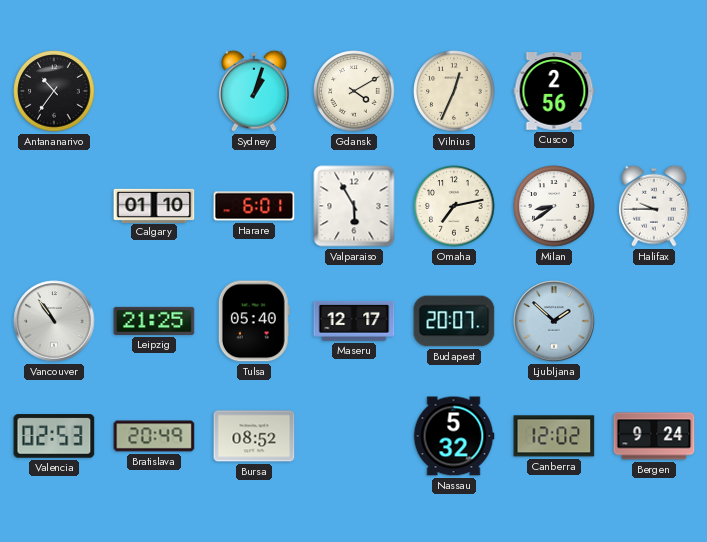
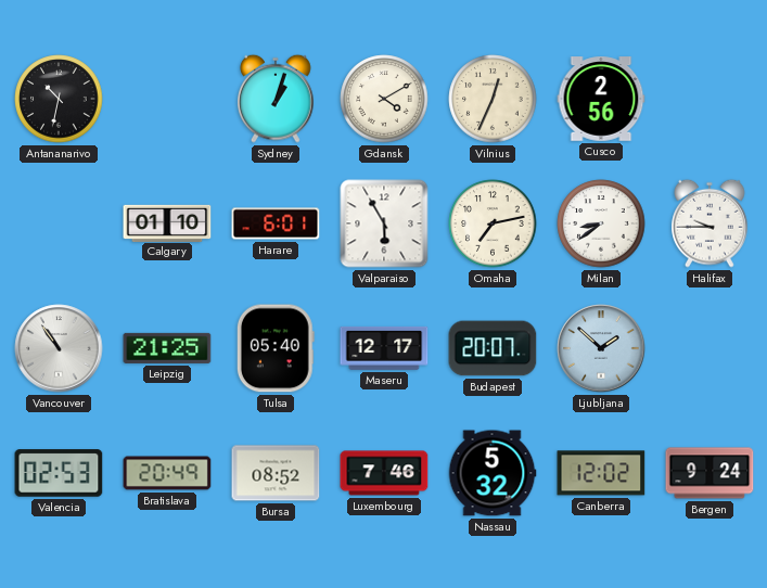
Antananarivo: 10:36 -> 10:32 (59, 99)
Luxembourg: none -> 7:46 (384, 473)
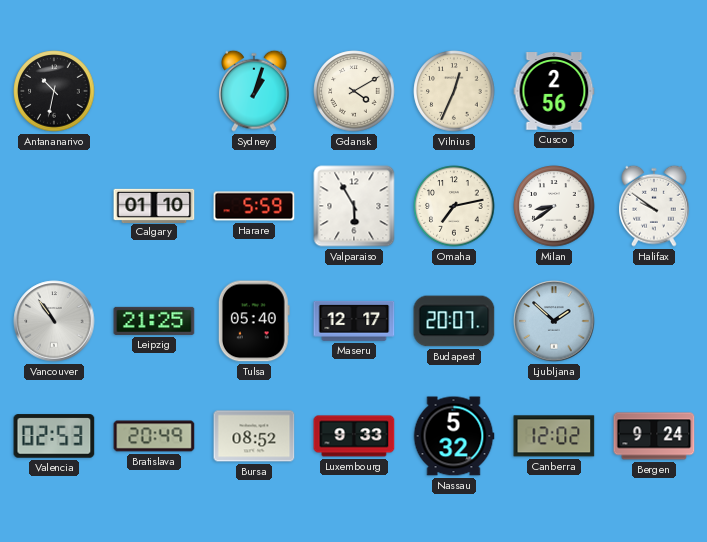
Harare: 6:01 -> 5:59 (254, 206)
Halifax: 9:45 -> 9:51 (654, 206)
Luxembourg: 7:46 -> 9:33 (354, 436)
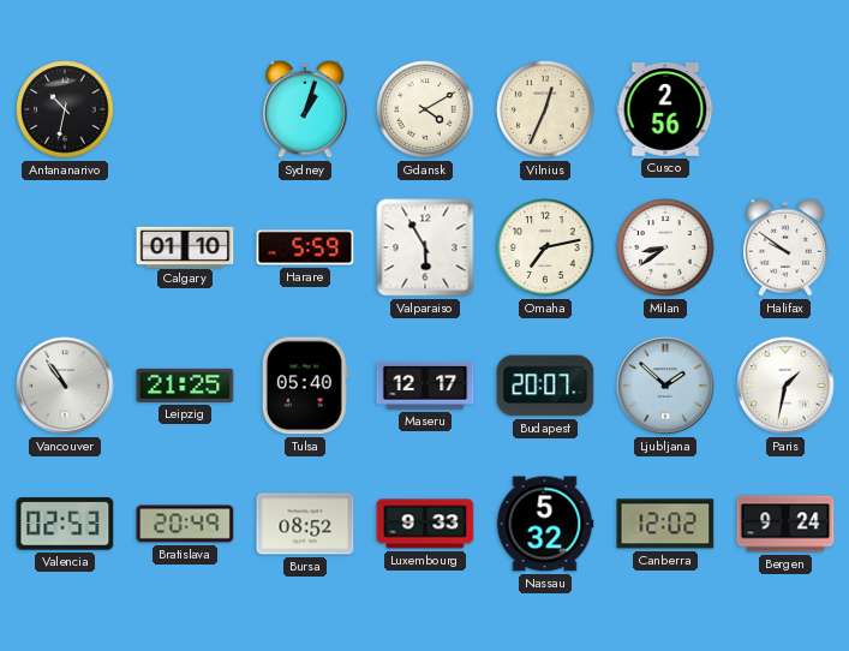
Paris: none -> 1:32 (785, 386)
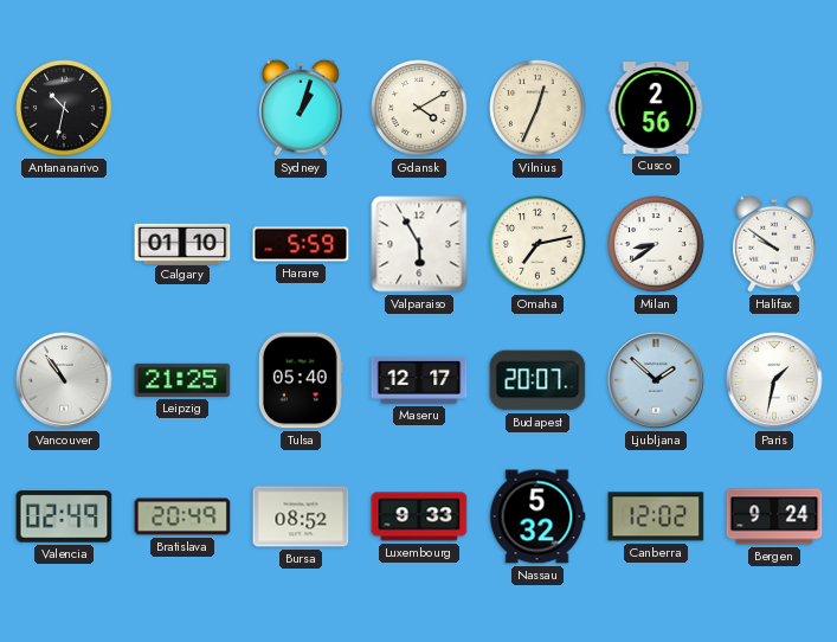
Valencia: 02:53 -> 02:49 (64, 516)
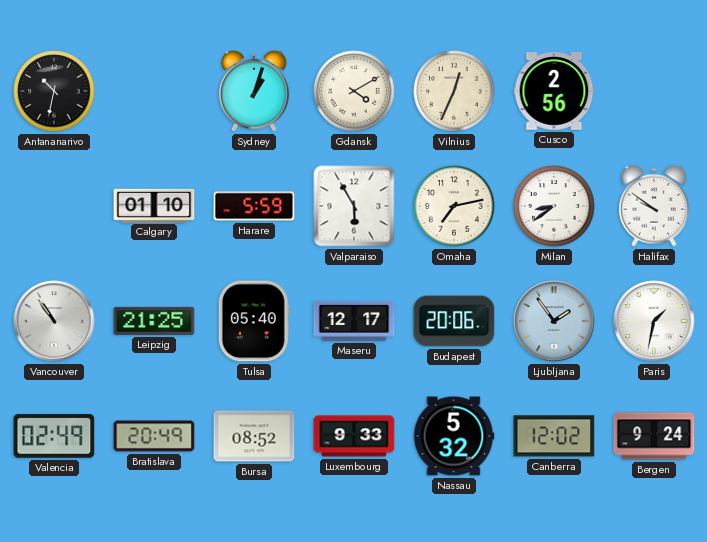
Budapest: 20:07 -> 20:06 (454, 321)
Ljubljana: 1:52 -> 1:54 (554, 321)
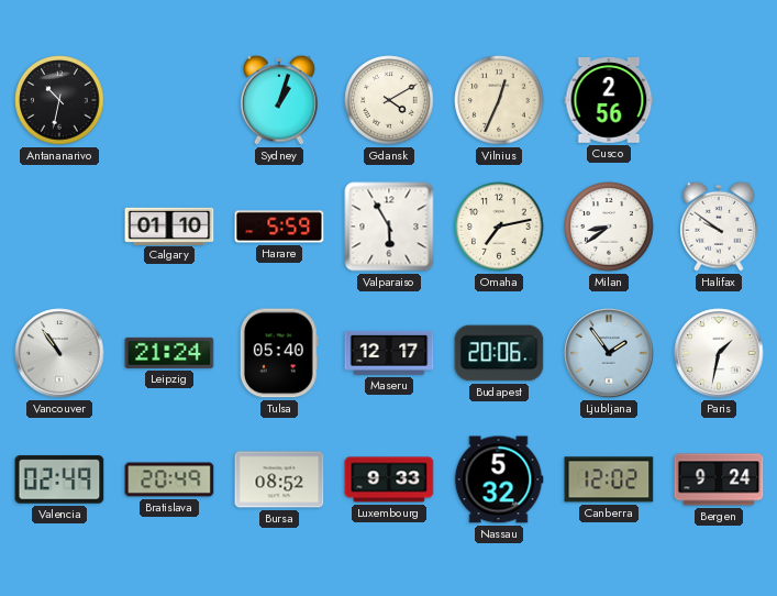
Leipzig: 21:25 -> 21:24 (169, 353)
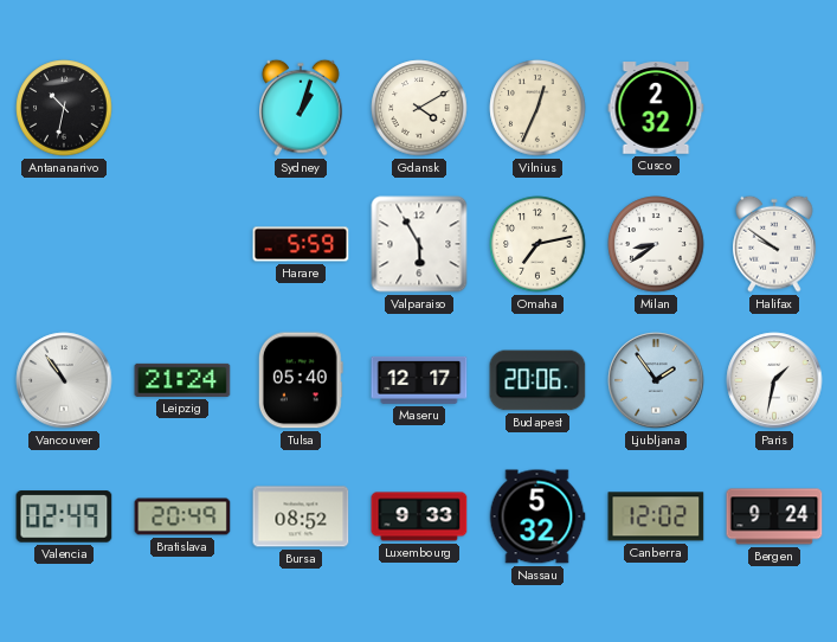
Cusco: 2:56 -> 2:32 (656, 108)
Calgary: 01:10 -> none (169, 225)
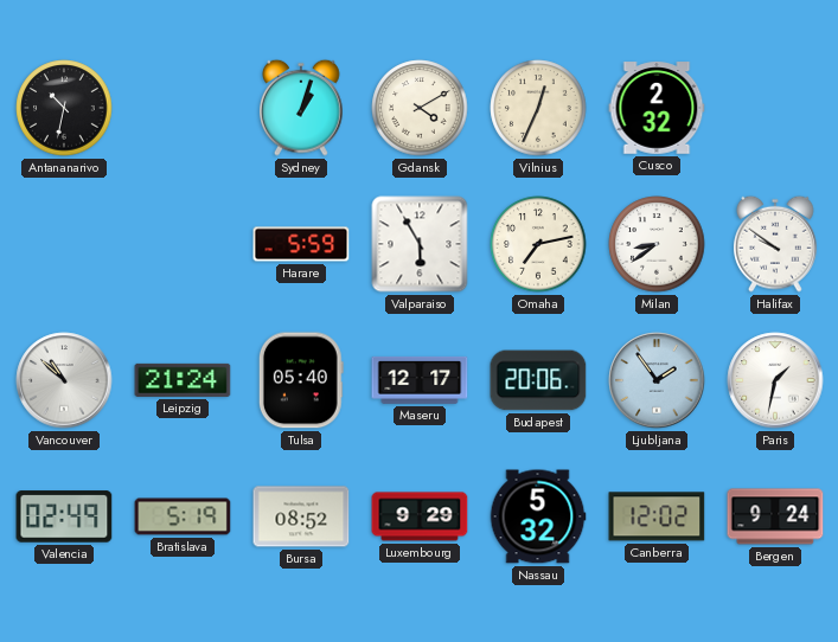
Vancouver: 10:54 -> 10:52 (64, 380)
Bratislava: 20:49 -> 5:19 (183, 516)
Luxembourg: 9:33 -> 9:29 (420, 516)
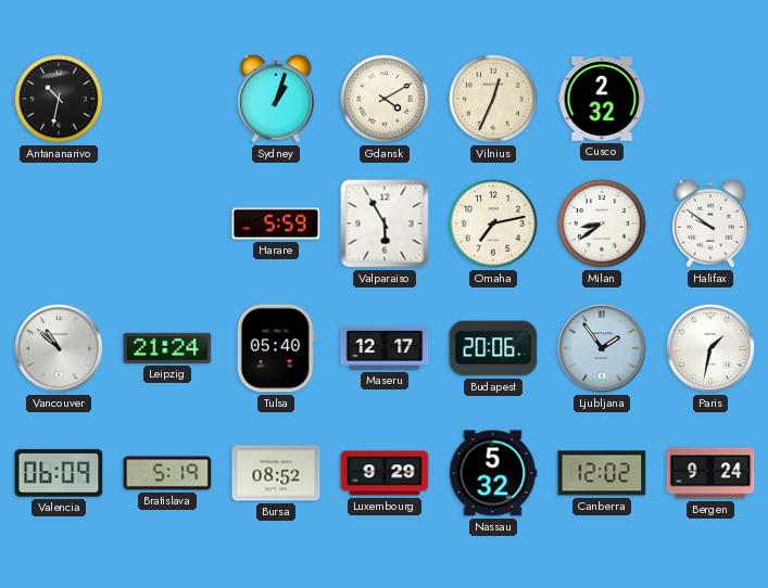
Valencia: 02:49 -> 06:09 (59, 473)
